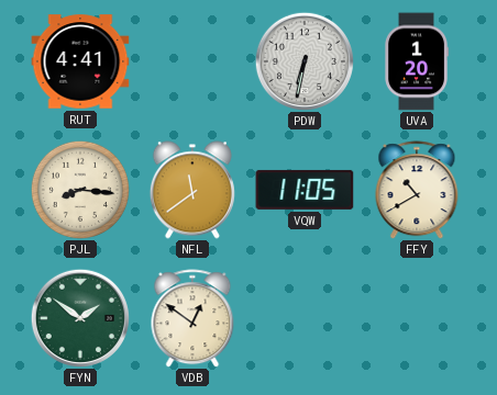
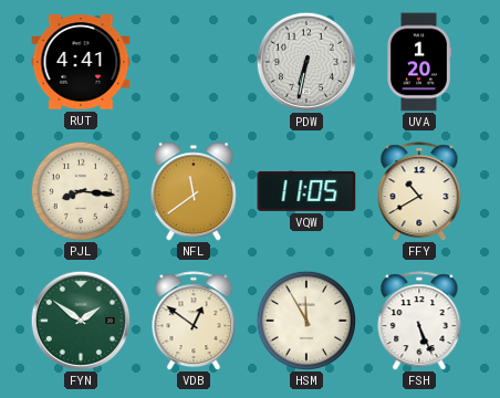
HSM: none -> 11:55 (305, 320)
FSH: none -> 5:26 (419, 321)
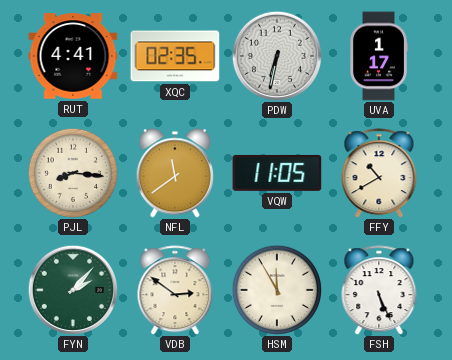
XQC: none -> 02:35 (175, 56)
UVA: 1:20 -> 1:17 (379, 56)
FYN: 1:51 -> 2:07 (72, 289)
VDB: 12:51 -> 2:51 (175, 290)
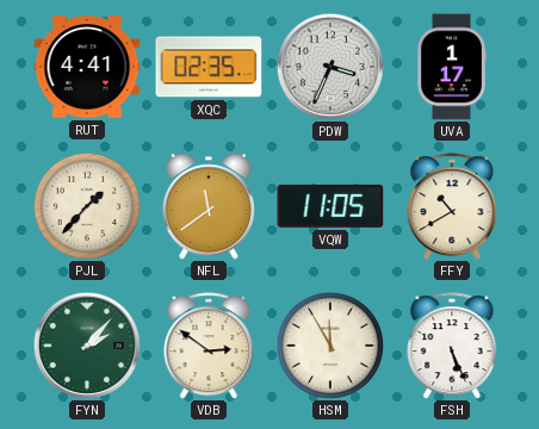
PDW: 6:32 -> 3:34 (329, 66)
PJL: 8:16 -> 1:37 (86, 205)
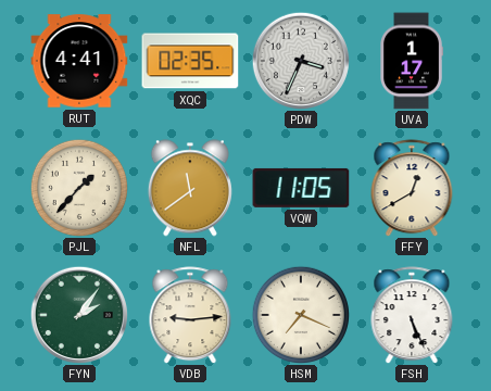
FFY: 10:40 -> 12:40 (412, 188)
FYN: 2:07 -> 2:06 (78, 314)
VDB: 2:51 -> 9:14 (190, 315)
HSM: 11:55 -> 7:19 (300, 314)
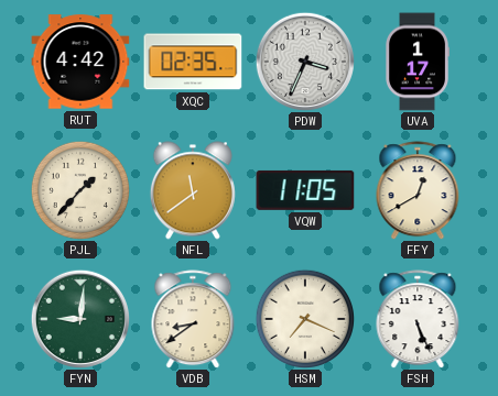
RUT: 4:41 -> 4:42 (80, 62)
FYN: 2:06 -> 9:01 (79, 318)
VDB: 9:14 -> 8:39 (193, 319)
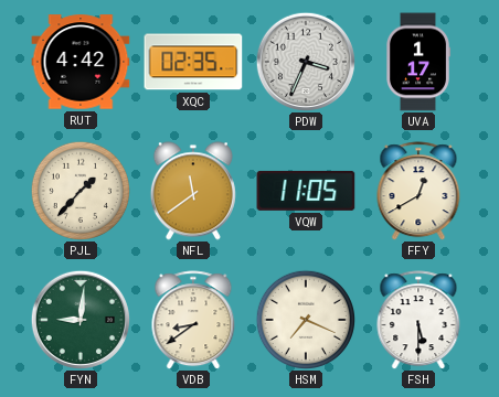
FSH: 5:26 -> 5:30 (418, 320)
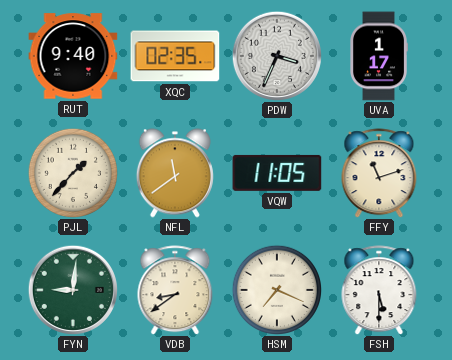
RUT: 4:42 -> 9:40 (73, 56)
FFY: 12:40 -> 11:12 (379, 173)
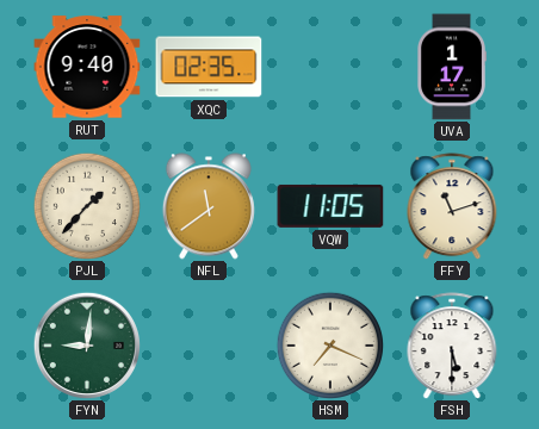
PDW: 3:34 -> none (276, 55)
VDB: 8:39 -> none (175, 290)
